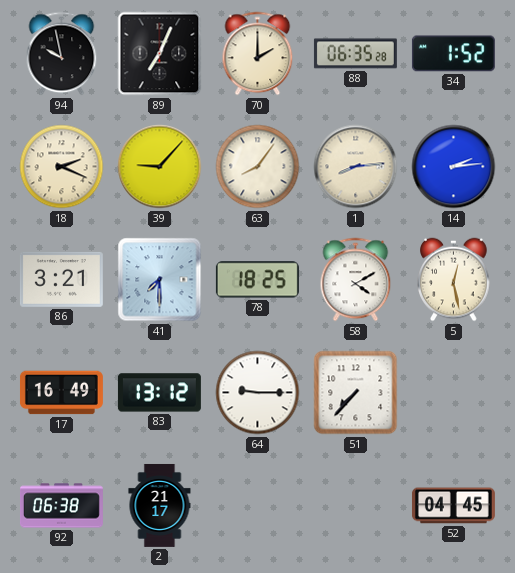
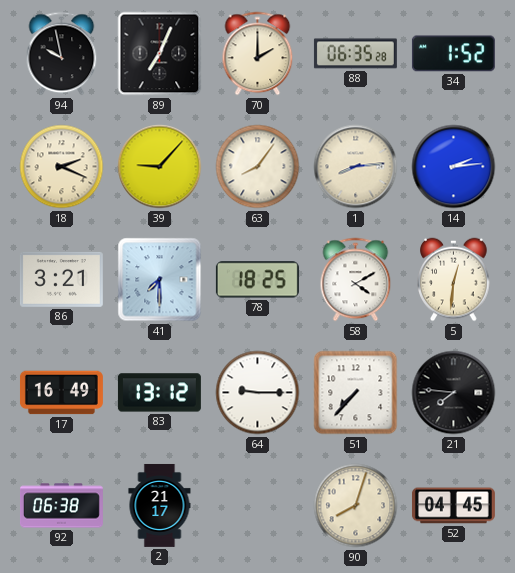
5: 12:28 -> 12:31 (454, 280)
21: none -> 7:46 (454, 393)
90: none -> 8:03 (356, 506)
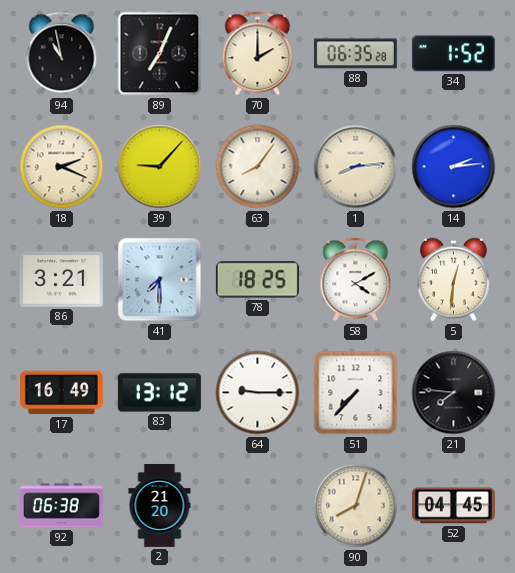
94: 9:58 -> 10:58 (62, 54)
2: 21:17 -> 21:20 (160, 505)
